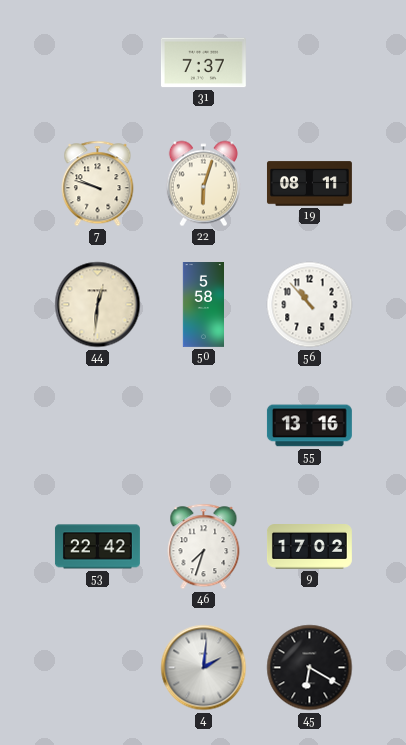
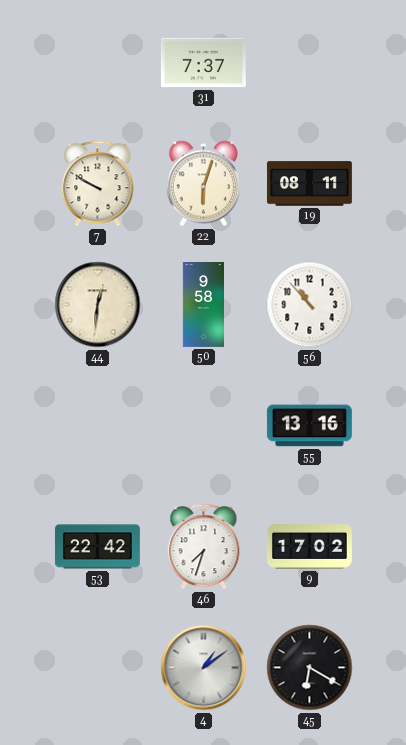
7: 9:48 -> 9:50 (98, 184)
50: 5:58 -> 9:58 (203, 305)
4: 2:01 -> 1:09 (204, 668)
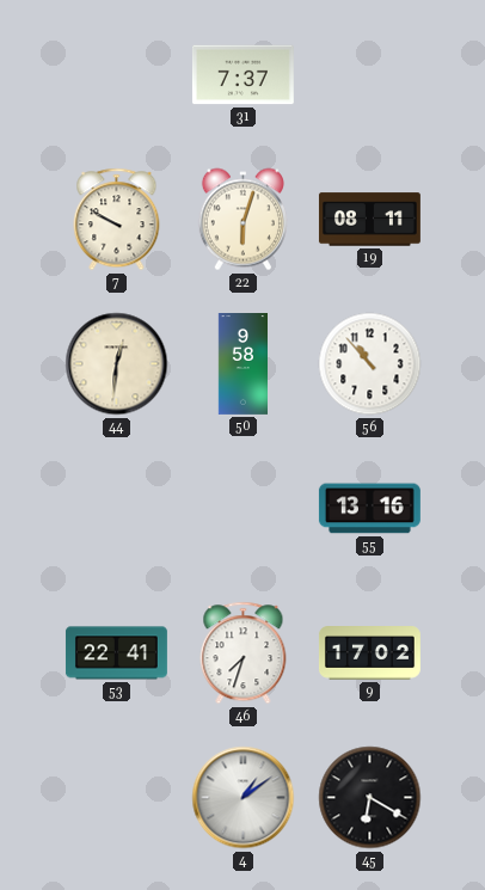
53: 22:42 -> 22:41 (116, 653)
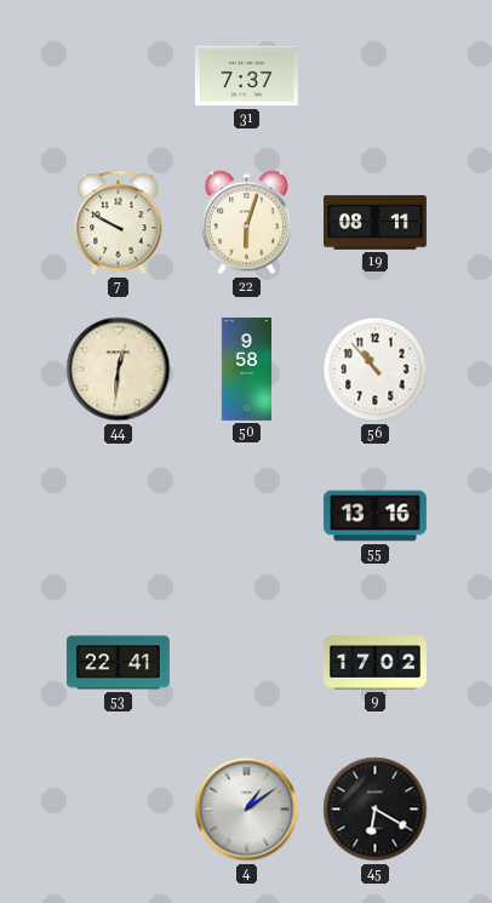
46: 7:33 -> none (244, 653)
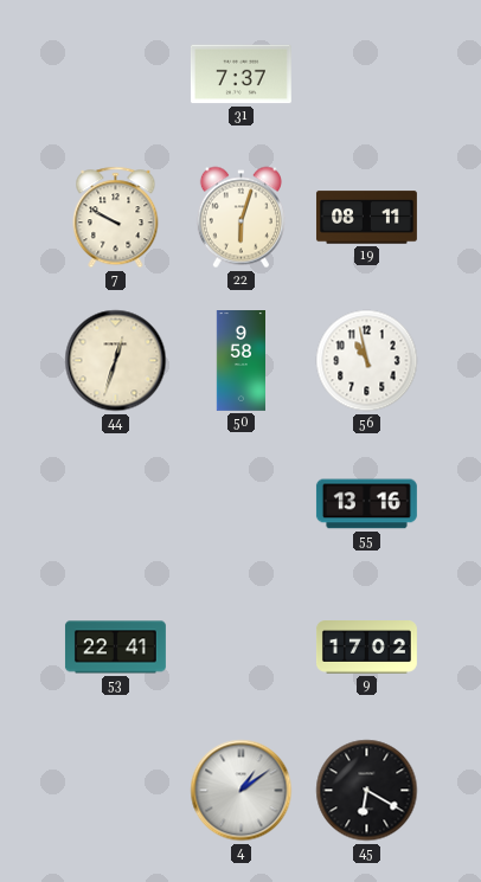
44: 12:31 -> 12:33 (116, 361)
56: 10:53 -> 10:58 (367, 361)
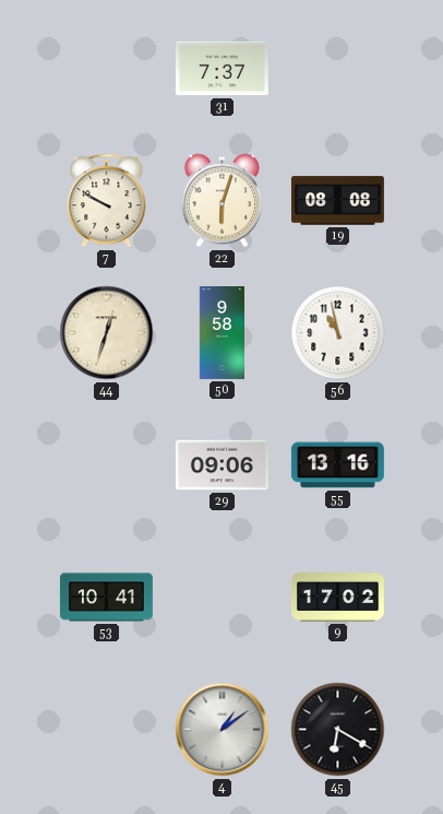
19: 08:11 -> 08:08 (337, 201)
29: none -> 09:06 (221, 465)
53: 22:41 -> 10:41 (106, 598)
